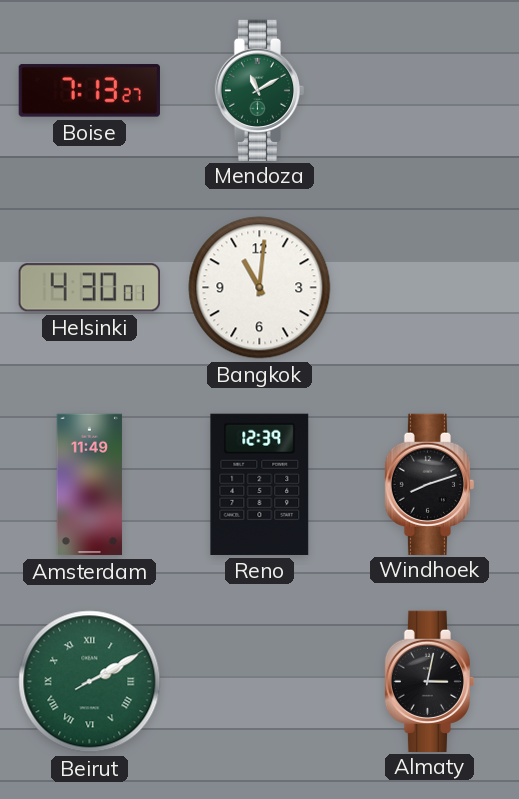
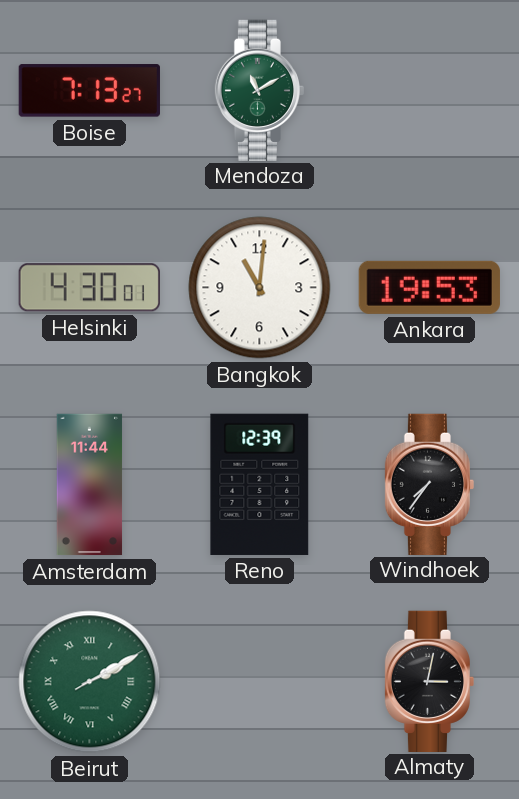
Ankara: none -> 19:53 (429, 287)
Amsterdam: 11:49 -> 11:44 (90, 485)
Windhoek: 8:12 -> 7:36 (430, 484)
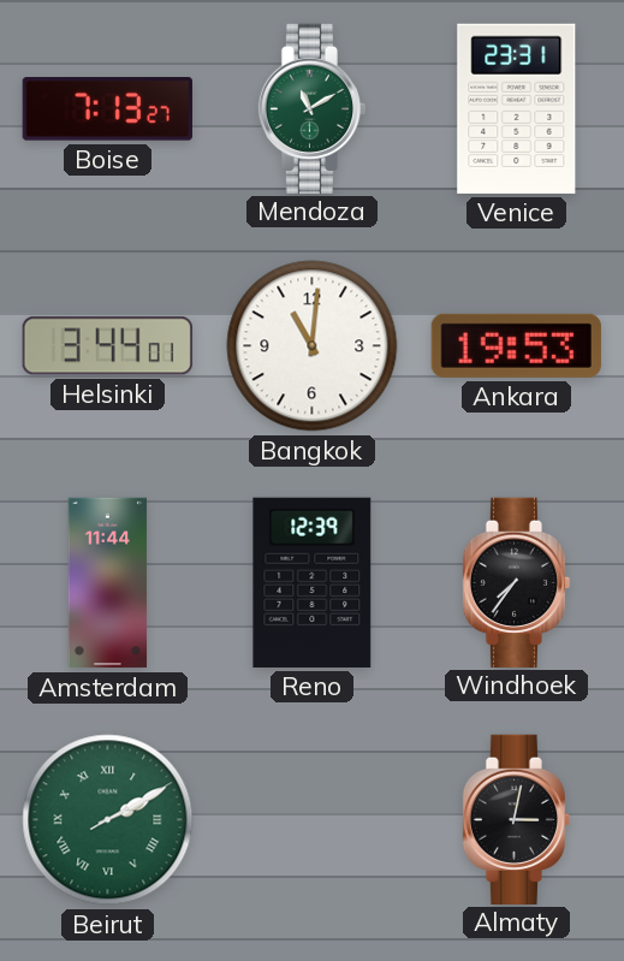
Venice: none -> 23:31 (517, 108)
Helsinki: 4:30 -> 3:44 (107, 346)
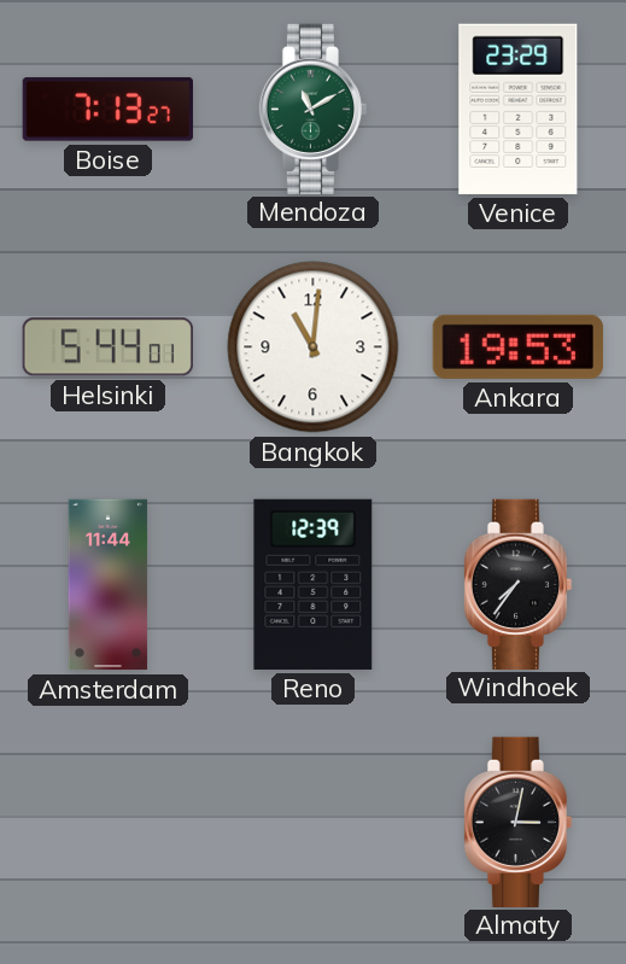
Venice: 23:31 -> 23:29 (519, 109)
Helsinki: 3:44 -> 5:44 (107, 347)
Beirut: 2:10 -> none (108, 820)
